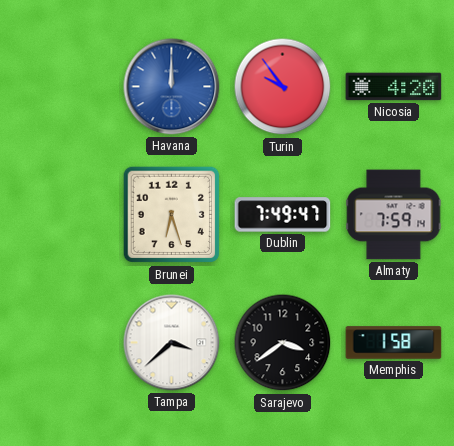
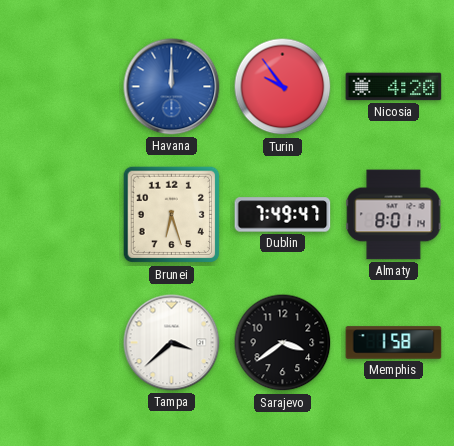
Almaty: 7:59 -> 8:01 (394, 215)
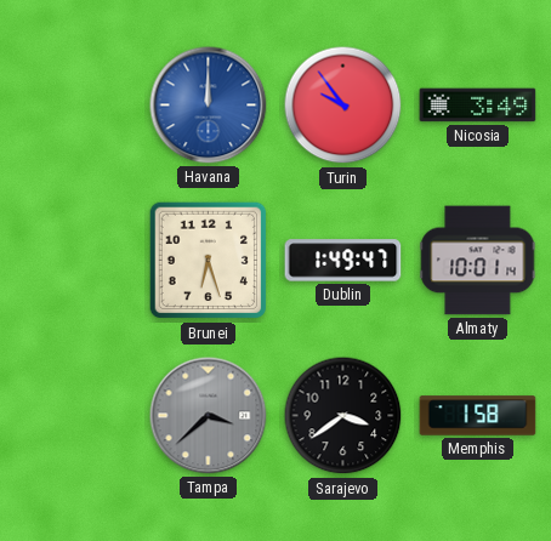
Nicosia: 4:20 -> 3:49 (478, 106)
Dublin: 7:49 -> 1:49 (343, 261)
Almaty: 8:01 -> 10:01 (478, 261)
Tampa dial: white -> grey (209, 416)
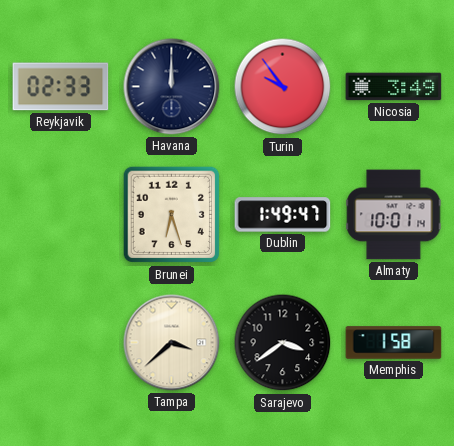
Reykjavik: none -> 02:33 (61, 87)
Havana dial: blue -> navy (172, 87)
Tampa dial: grey -> cream (172, 343)
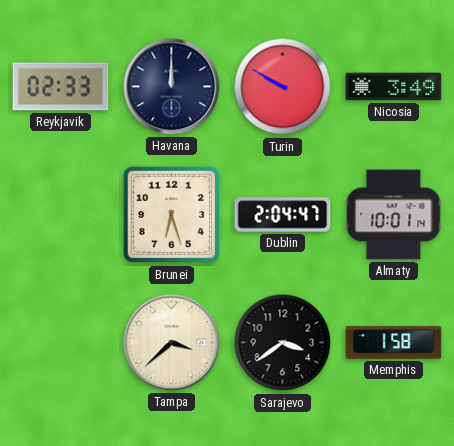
Turin: 9:54 -> 9:50 (283, 87)
Dublin: 1:49 -> 2:04 (283, 215)
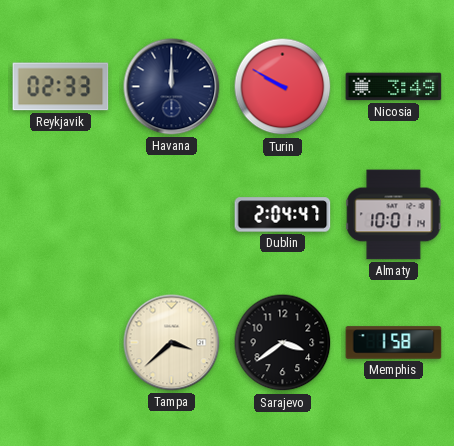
Brunei: 6:27 -> none (172, 215)
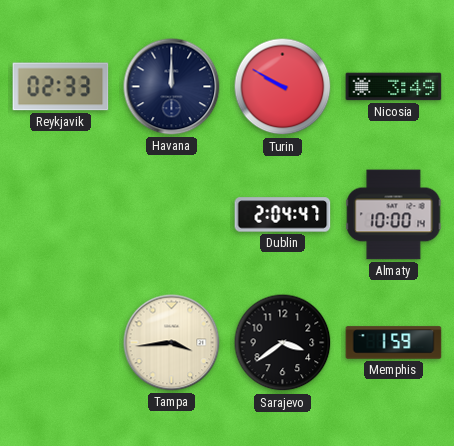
Almaty: 10:01 -> 10:00 (394, 215)
Tampa: 3:38 -> 3:44 (172, 343)
Memphis: 1:58 -> 1:59 (394, 343)
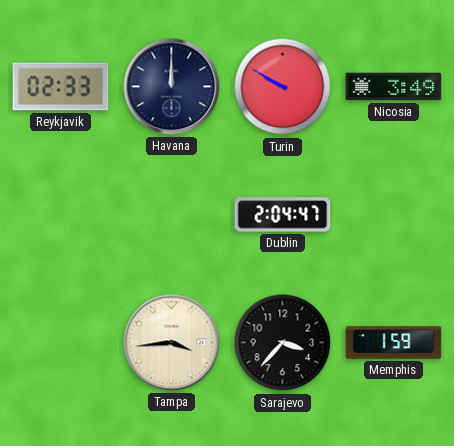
Almaty: 10:00 -> none (394, 215)
Sarajevo: 3:39 -> 3:37 (283, 343)
